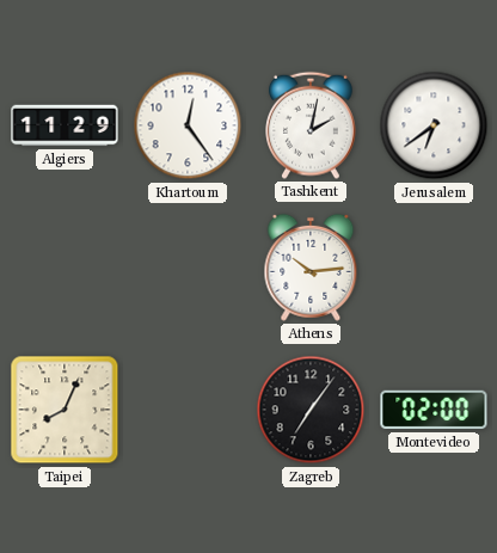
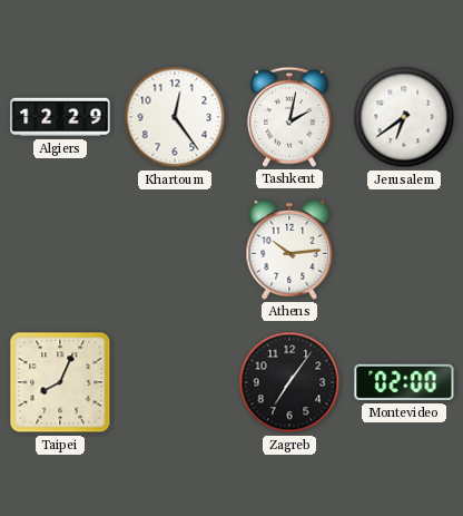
Algiers: 11:29 -> 12:29 (60, 117)
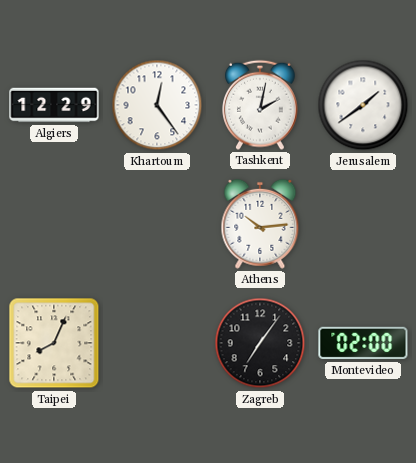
Jerusalem: 6:39 -> 1:39 (363, 105)
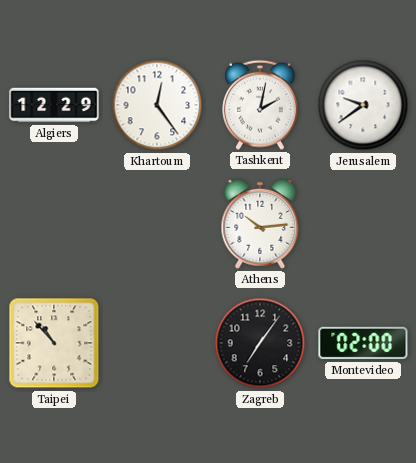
Jerusalem: 1:39 -> 9:39 (363, 105)
Taipei: 8:04 -> 10:53 (54, 343)
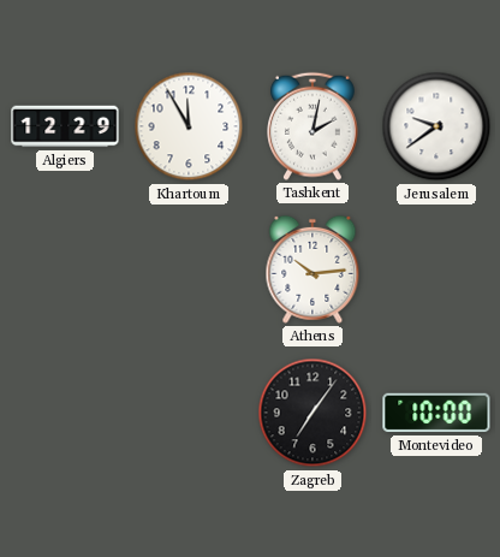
Khartoum: 12:24 -> 11:55 (189, 126)
Taipei: 10:53 -> none (54, 343)
Montevideo: 02:00 -> 10:00 (436, 413)
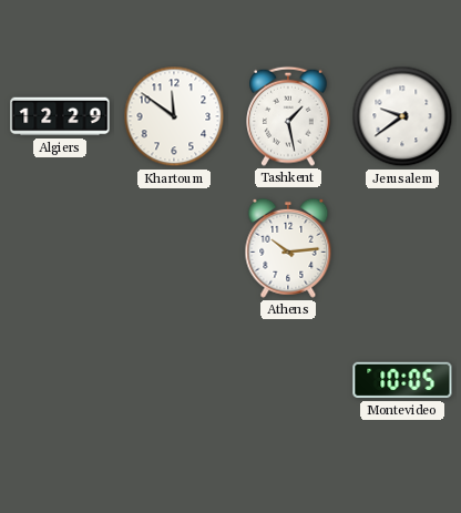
Khartoum: 11:55 -> 11:51 (174, 116)
Tashkent: 2:02 -> 1:28 (289, 116)
Zagreb: 7:06 -> none (312, 413)
Montevideo: 10:00 -> 10:05 (402, 380)
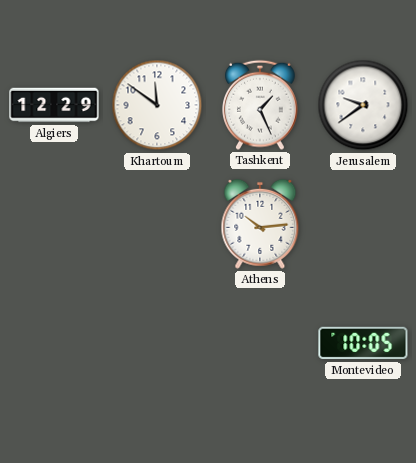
Tashkent: 1:28 -> 1:26 (261, 105)
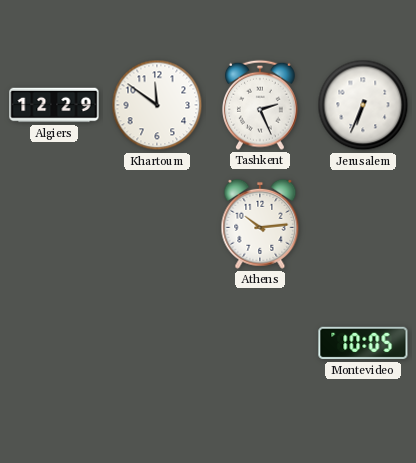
Tashkent: 1:26 -> 2:26 (261, 105)
Jerusalem: 9:39 -> 6:34 (363, 105)
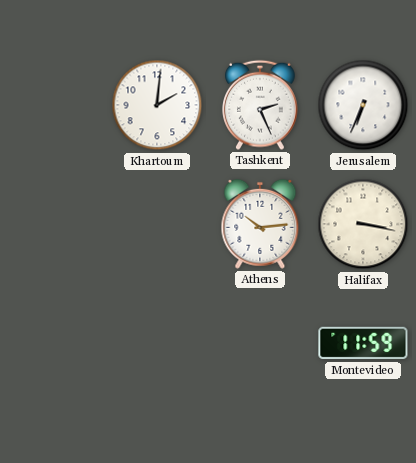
Algiers: 12:29 -> none (54, 105)
Khartoum: 11:51 -> 2:01 (157, 105)
Halifax: none -> 3:17 (363, 224)
Montevideo: 10:05 -> 11:59 (363, 343)
